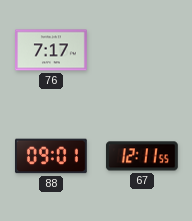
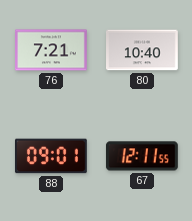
76: 7:17 -> 7:21 (52, 50)
80: none -> 10:40 (143, 50)
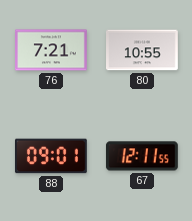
80: 10:40 -> 10:55 (143, 50)
